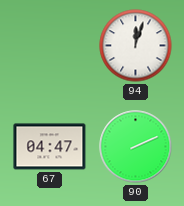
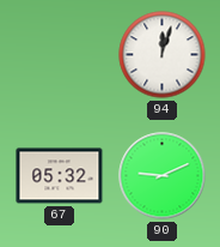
67: 04:47 -> 05:32 (60, 176)
90: 2:11 -> 9:11 (163, 176)
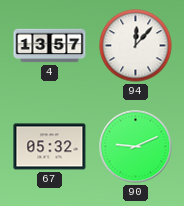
4: none -> 13:57 (50, 46)
94: 12:03 -> 12:07 (136, 46)
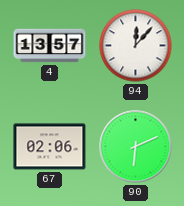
67: 05:32 -> 02:06 (50, 147)
90: 9:11 -> 6:11 (136, 147)
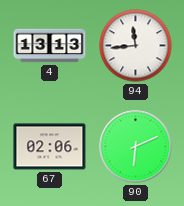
4: 13:57 -> 13:13 (50, 46)
94: 12:07 -> 11:44 (136, 46)
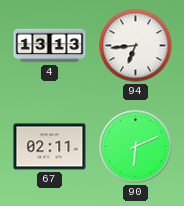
94: 11:44 -> 6:44 (136, 46)
67: 02:06 -> 02:11 (50, 147)
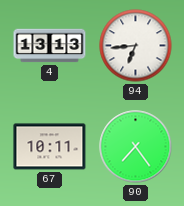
67: 02:11 -> 10:11 (50, 147)
90: 6:11 -> 7:24 (136, 147)
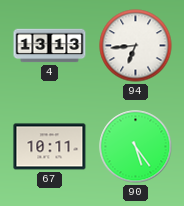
90: 7:24 -> 5:24 (136, 147)
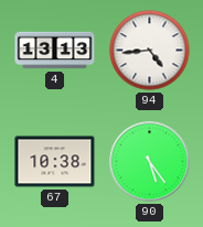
94: 6:44 -> 4:44 (150, 51)
67: 10:11 -> 10:38 (55, 162)
